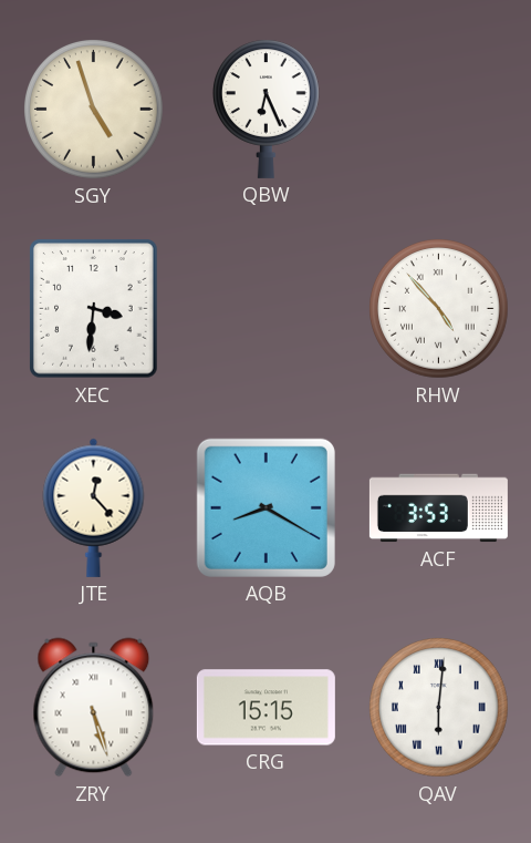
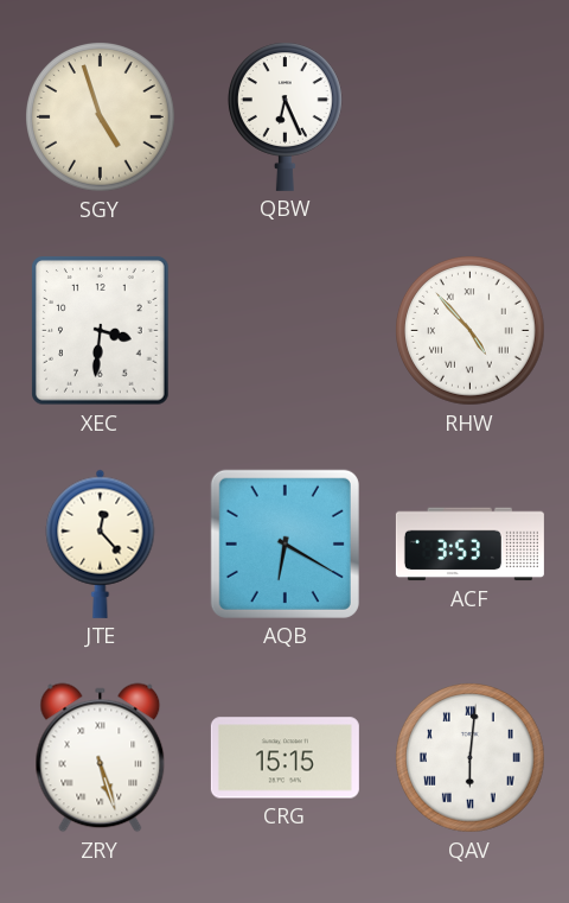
AQB: 8:20 -> 6:20 (284, 543)
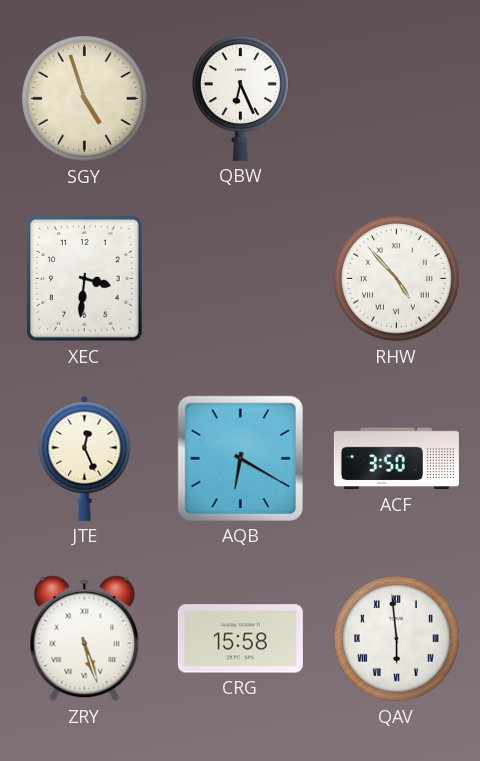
JTE: 12:23 -> 12:26 (85, 458)
ACF: 3:53 -> 3:50 (396, 459)
CRG: 15:15 -> 15:58 (240, 639)
QAV: 6:01 -> 5:59 (397, 639)
